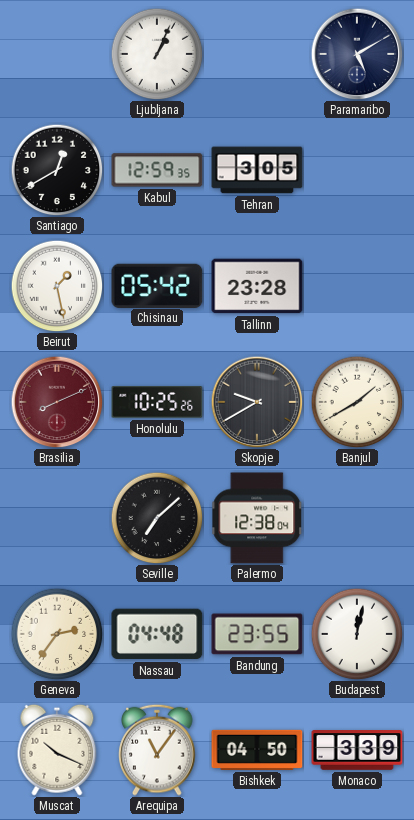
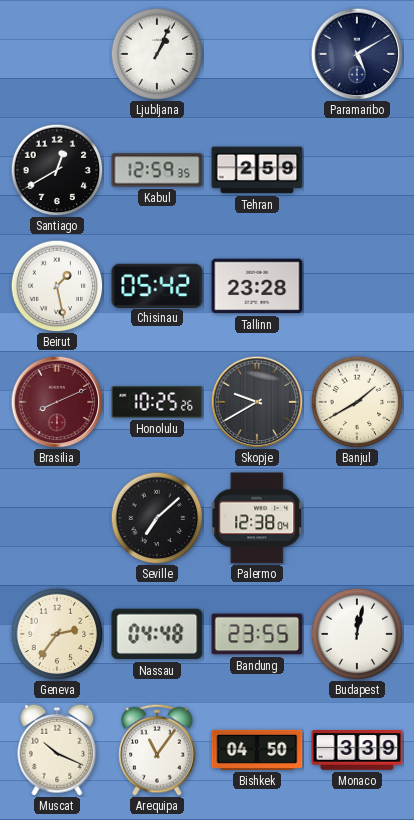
Tehran: 3:05 -> 2:59 (257, 170)
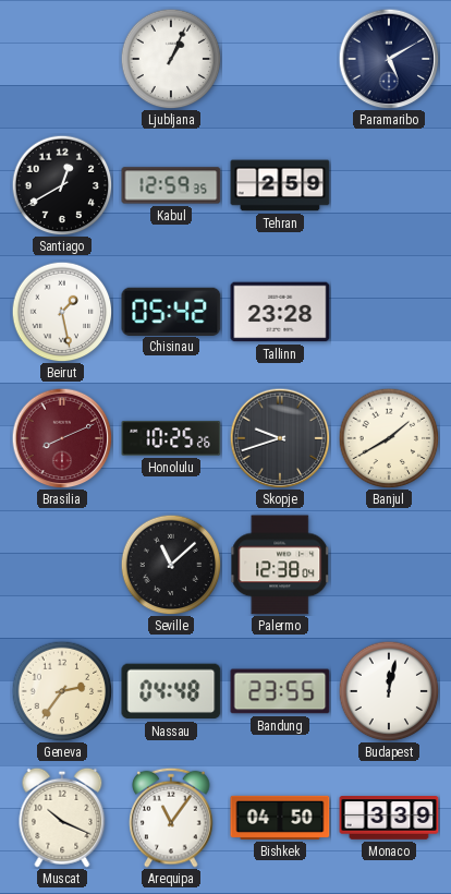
Skopje: 9:40 -> 9:42 (280, 438)
Seville: 7:08 -> 11:08 (171, 565)
